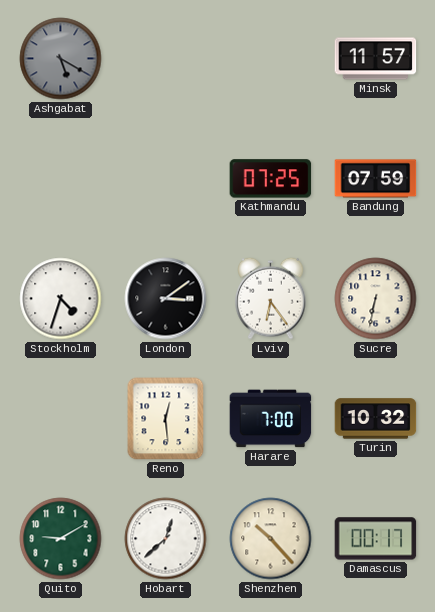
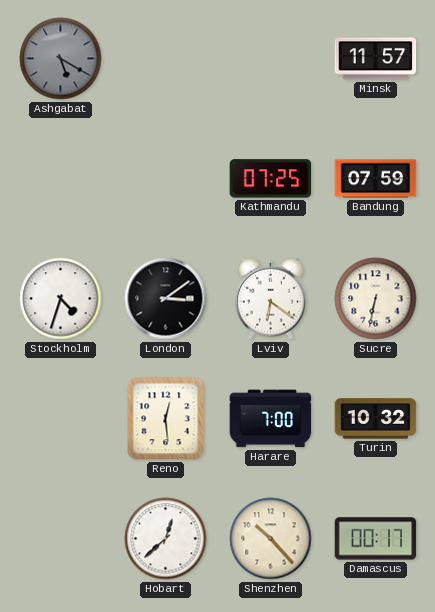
Lviv: 6:24 -> 6:21 (271, 298)
Quito: 9:10 -> none (61, 539)
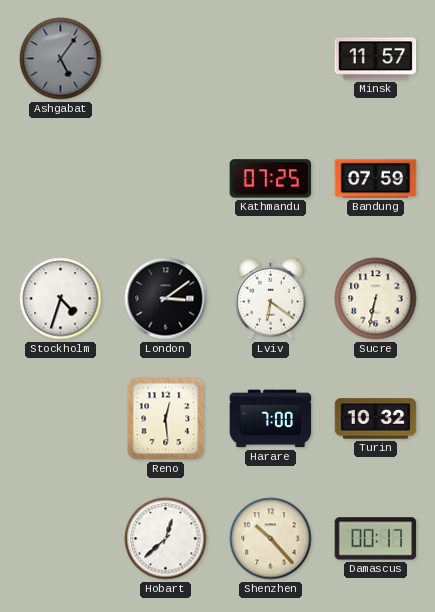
Ashgabat: 5:20 -> 5:06 (61, 59)
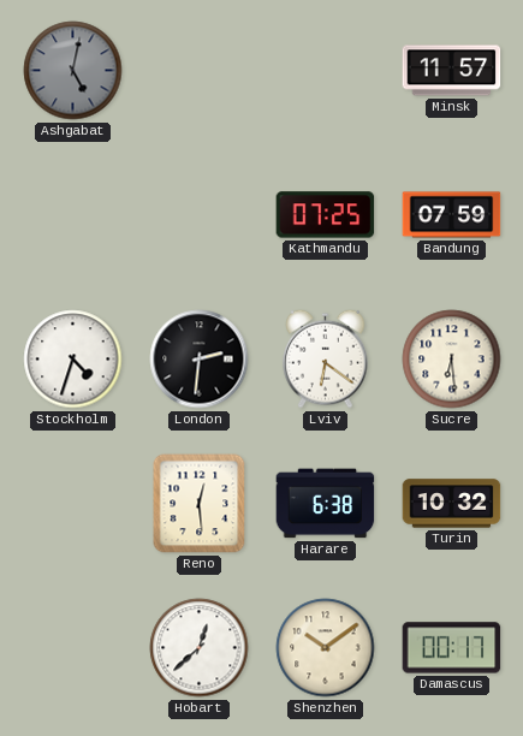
Ashgabat: 5:06 -> 5:02 (73, 71)
London: 3:09 -> 2:31 (200, 360)
Sucre: 6:32 -> 6:29 (452, 360)
Harare: 7:00 -> 6:38 (326, 504)
Shenzhen: 10:23 -> 10:09 (326, 648)
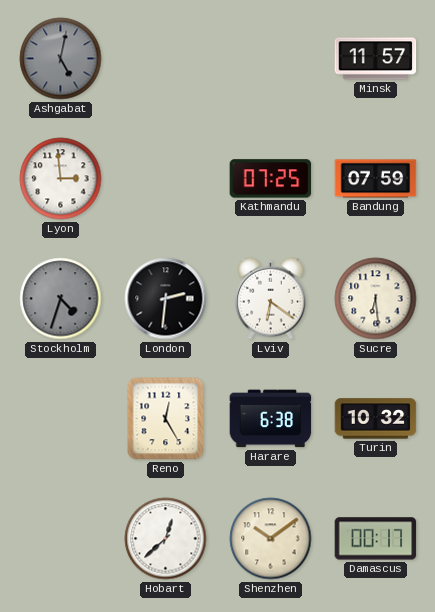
Lyon: none -> 2:59 (61, 179)
Stockholm dial: white -> grey (61, 299)
Reno: 12:29 -> 12:25 (166, 419)
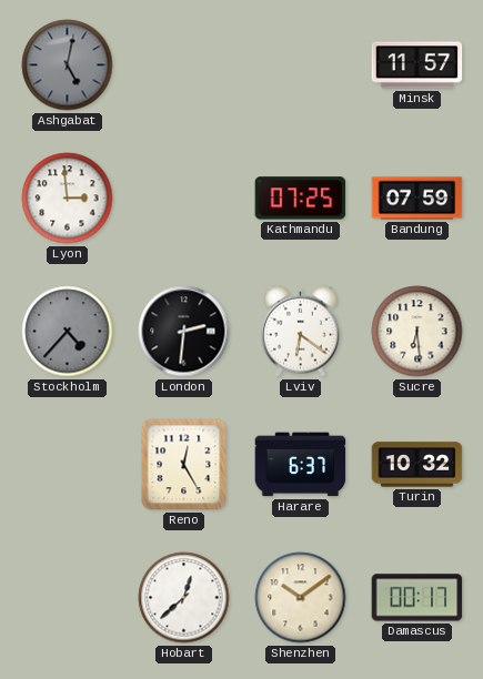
Stockholm: 4:33 -> 4:37 (68, 332)
Harare: 6:38 -> 6:37 (301, 465)
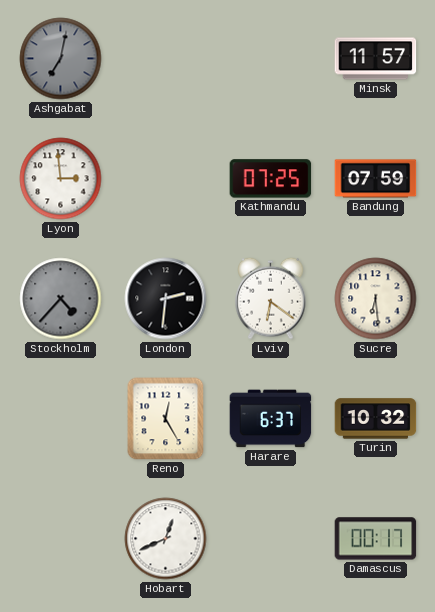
Ashgabat: 5:02 -> 7:02 (61, 59)
Hobart: 12:38 -> 12:41 (166, 539)
Shenzhen: 10:09 -> none (301, 598)
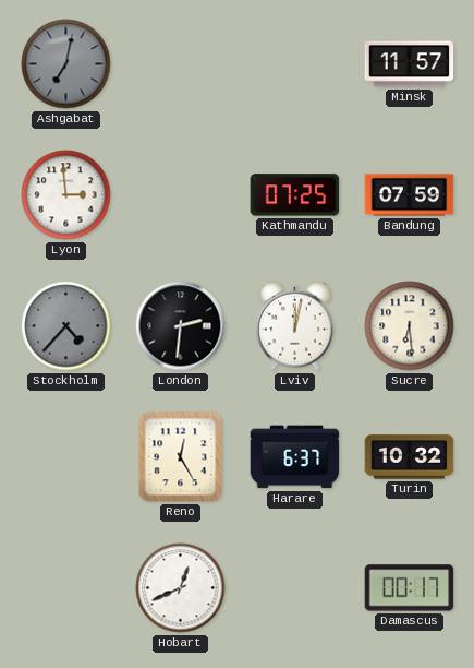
Lviv: 6:21 -> 12:02 (295, 325)
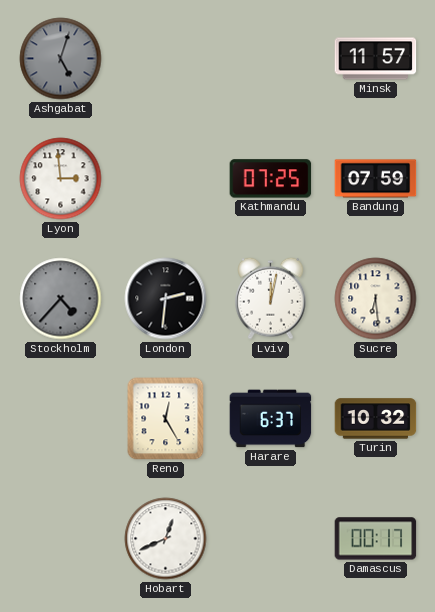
Ashgabat: 7:02 -> 5:03 (61, 59)
